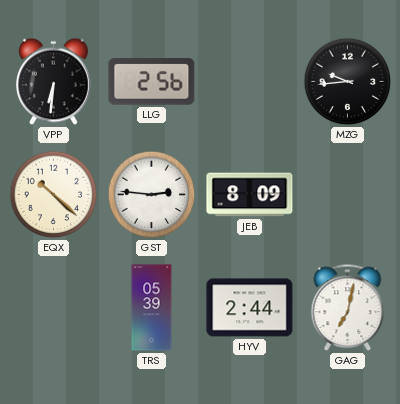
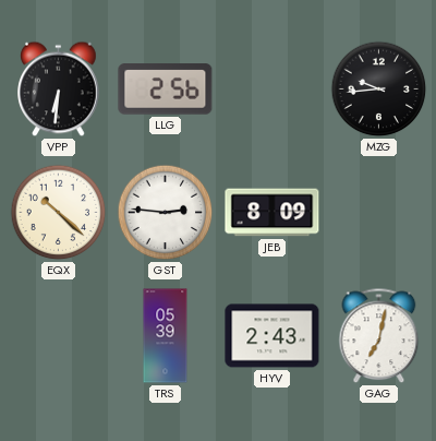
HYV: 2:44 -> 2:43 (272, 336)
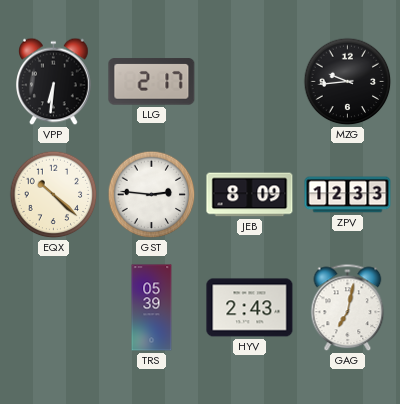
LLG: 2:56 -> 2:17 (152, 82)
ZPV: none -> 12:33 (348, 195)
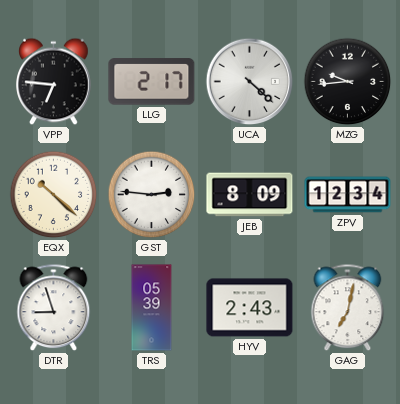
VPP: 6:31 -> 6:46 (54, 82)
UCA: none -> 4:22 (250, 82)
ZPV: 12:33 -> 12:34 (348, 195)
DTR: none -> 8:57 (54, 308)
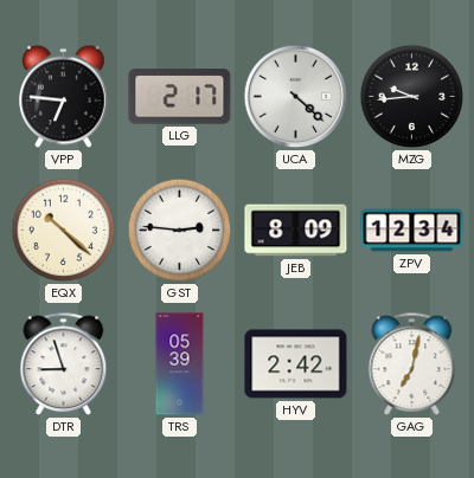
HYV: 2:43 -> 2:42 (296, 364)
